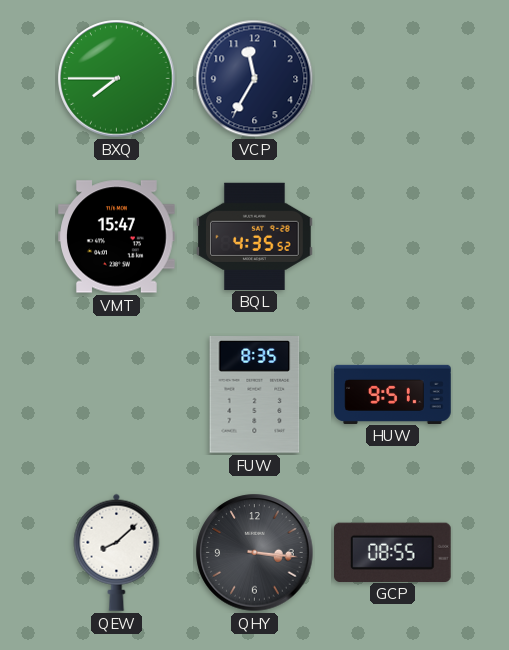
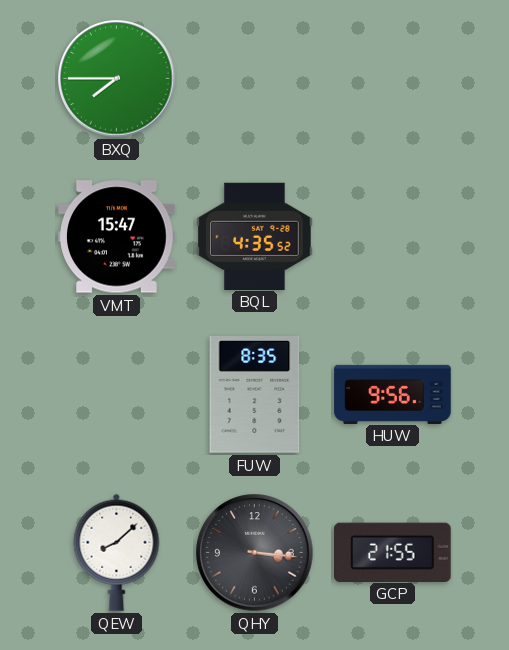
VCP: 11:35 -> none (255, 79)
HUW: 9:51 -> 9:56 (393, 394)
GCP: 08:55 -> 21:55 (393, 552)
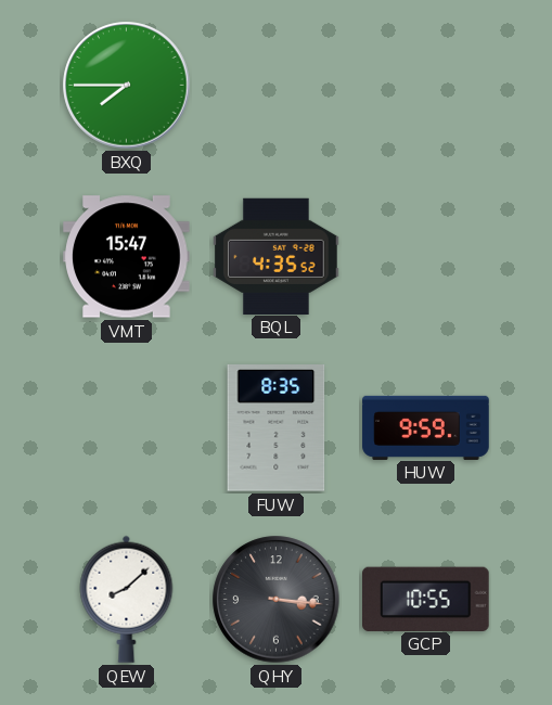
HUW: 9:56 -> 9:59 (426, 427)
GCP: 21:55 -> 10:55 (426, 599)
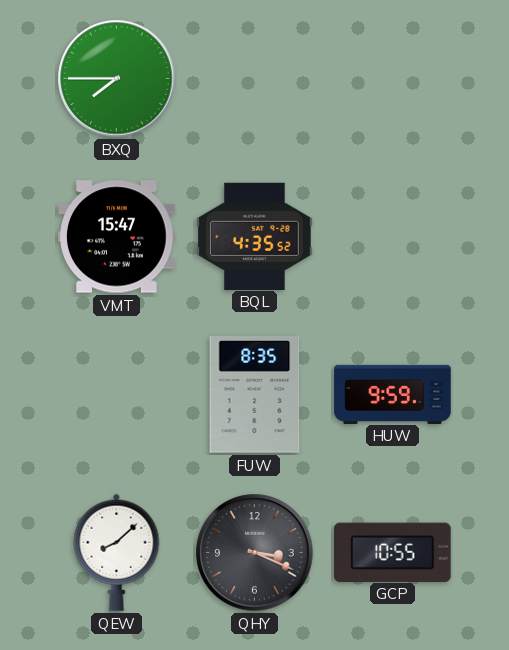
QHY: 3:16 -> 3:19 (255, 553)
